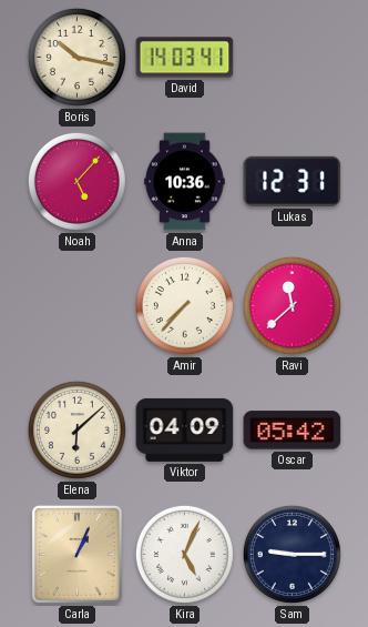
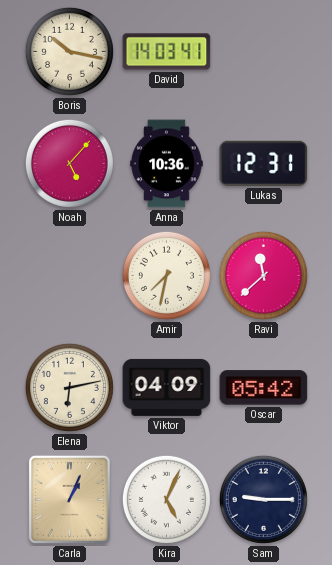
Amir: 7:37 -> 7:32 (166, 275)
Elena: 6:08 -> 6:13 (69, 387)
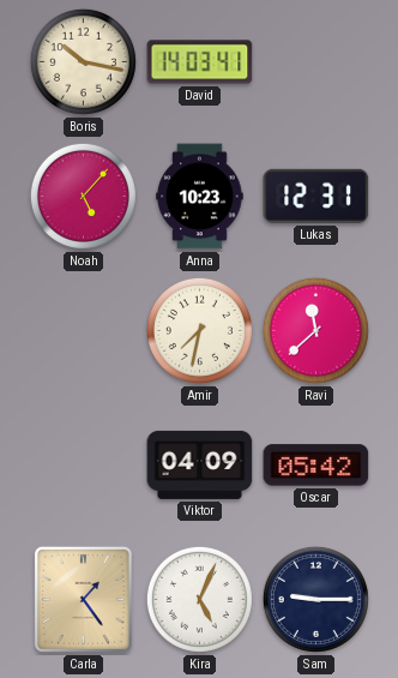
Anna: 10:36 -> 10:23 (200, 197)
Elena: 6:13 -> none (69, 387)
Carla: 1:04 -> 1:24 (83, 599)
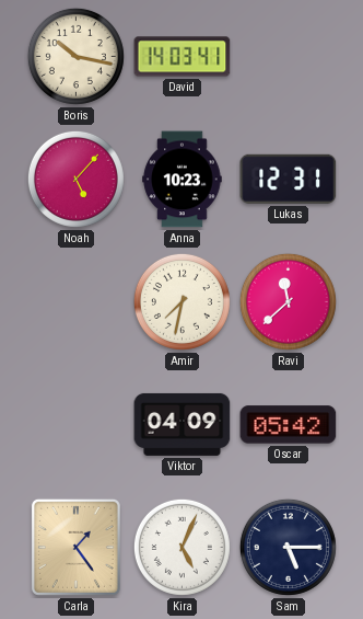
Sam: 9:15 -> 5:15 (288, 547)
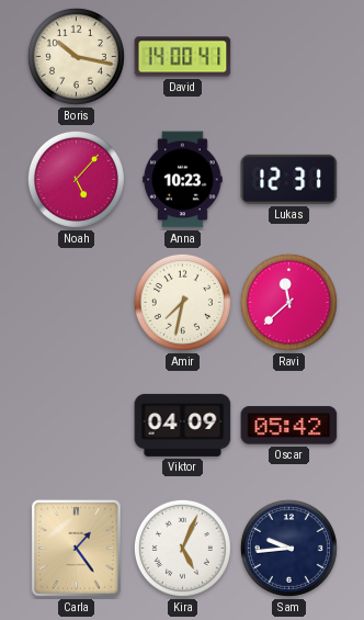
David: 14:03 -> 14:00 (183, 57)
Sam: 5:15 -> 9:44 (288, 548)
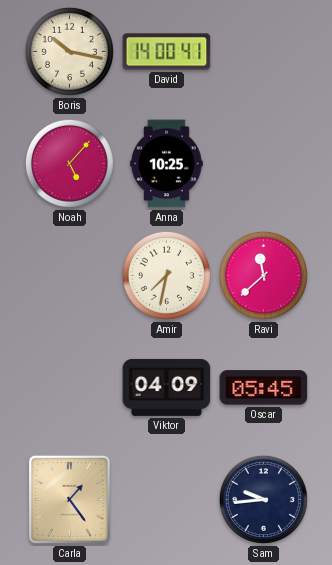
Anna: 10:23 -> 10:25 (167, 164)
Lukas: 12:31 -> none (289, 179)
Oscar: 05:42 -> 05:45 (264, 388)
Kira: 5:04 -> none (182, 548)
